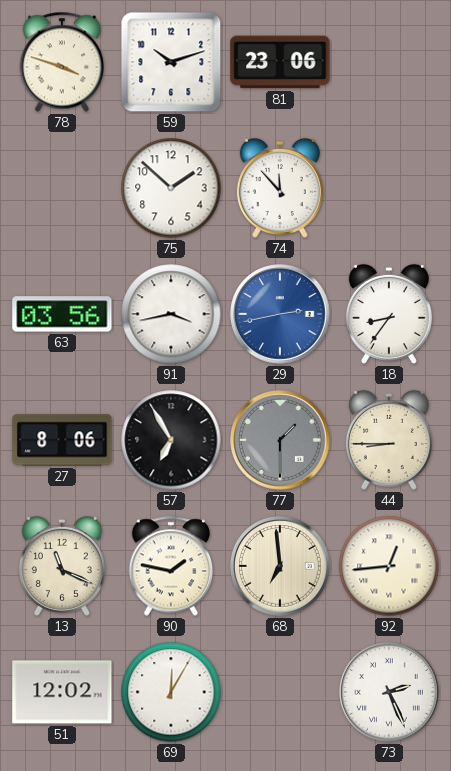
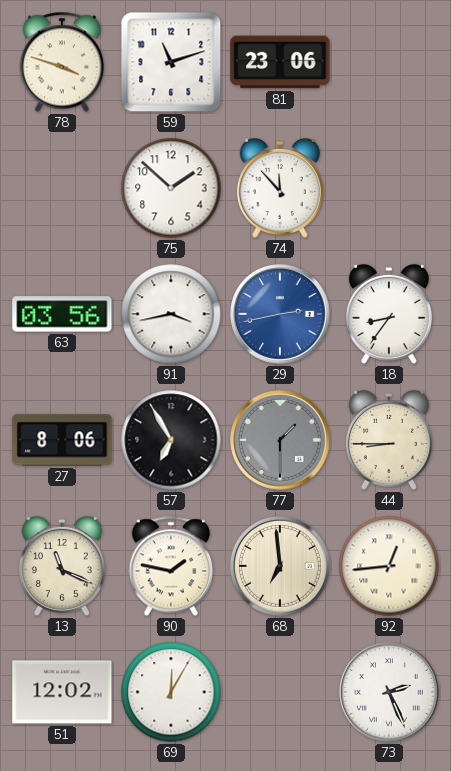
59: 10:12 -> 11:12 (171, 62)
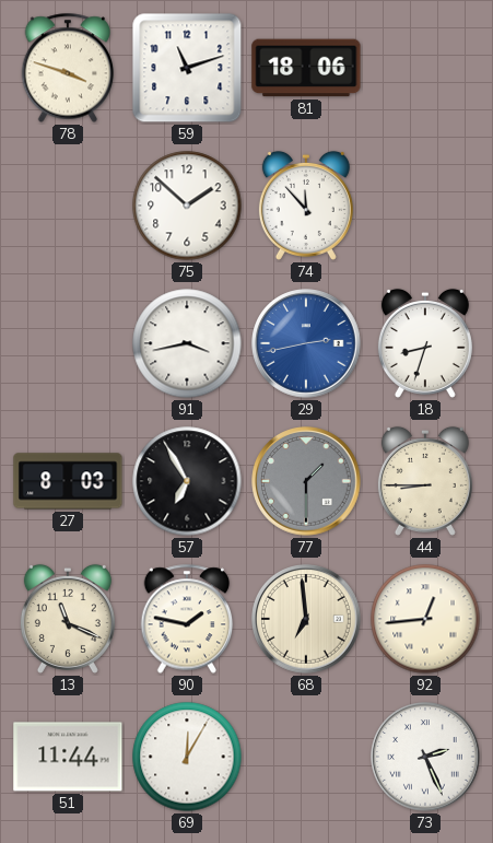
81: 23:06 -> 18:06 (306, 68)
63: 03:56 -> none (62, 314)
18: 8:36 -> 8:33 (425, 343)
27: 8:06 -> 8:03 (68, 481)
51: 12:02 -> 11:44 (68, 757)
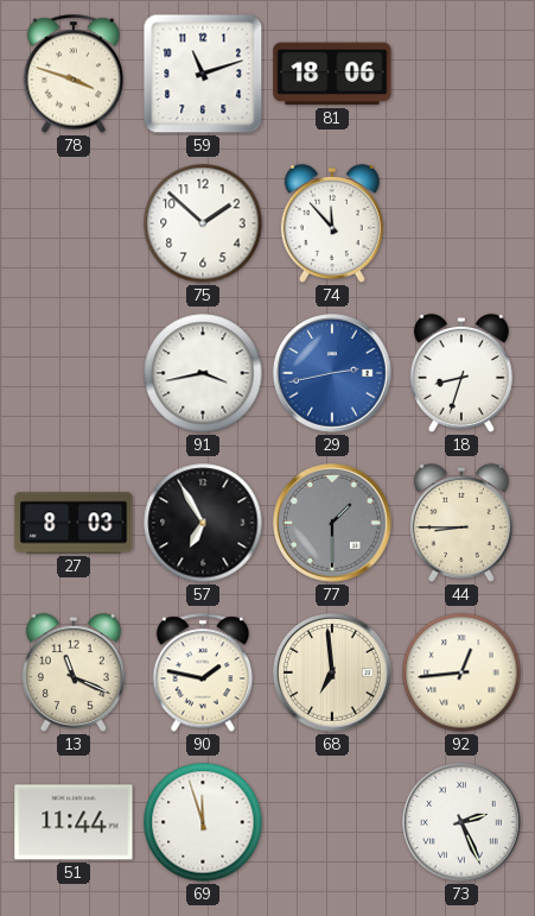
69: 12:05 -> 11:57 (203, 822)
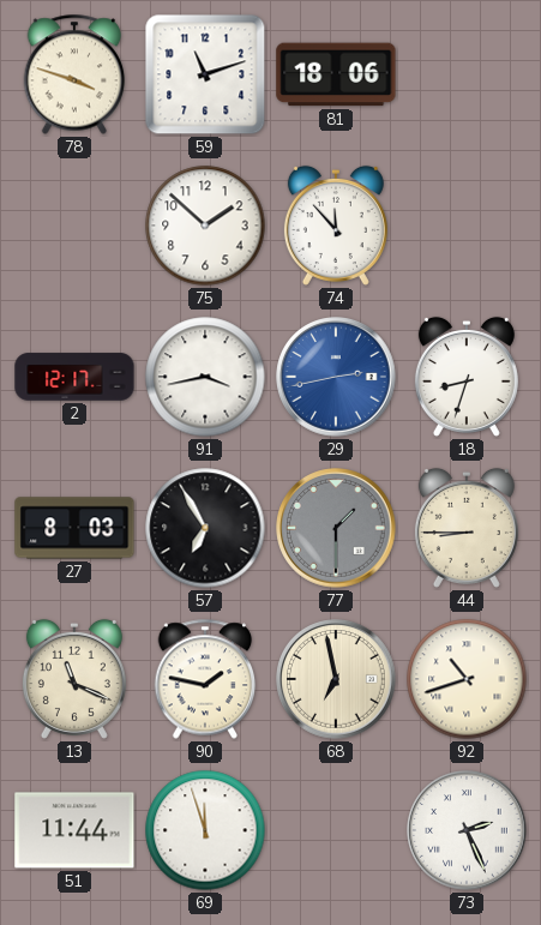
2: none -> 12:17 (74, 377)
68: 6:59 -> 6:58 (336, 679)
92: 12:44 -> 10:42 (467, 679)
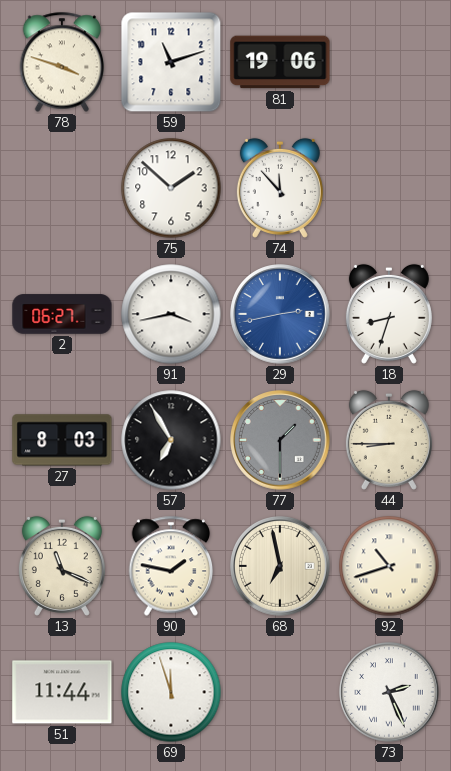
81: 18:06 -> 19:06 (280, 62)
2: 12:17 -> 06:27 (62, 314)
